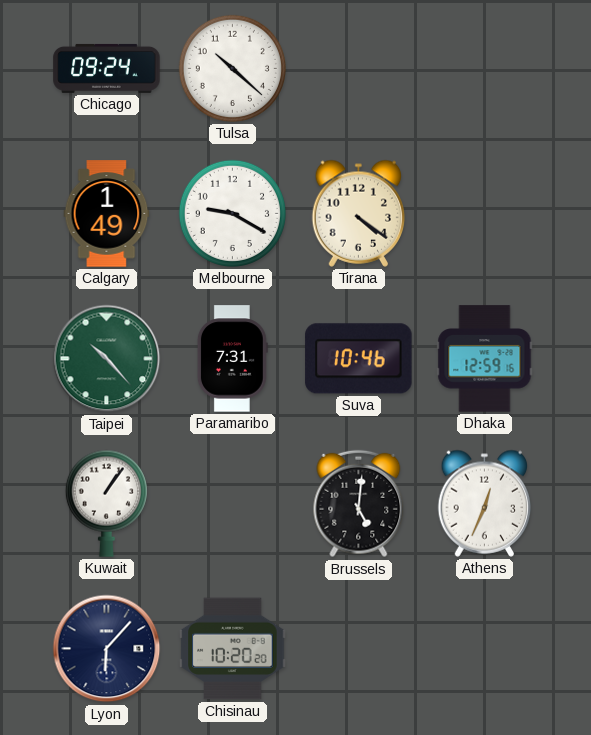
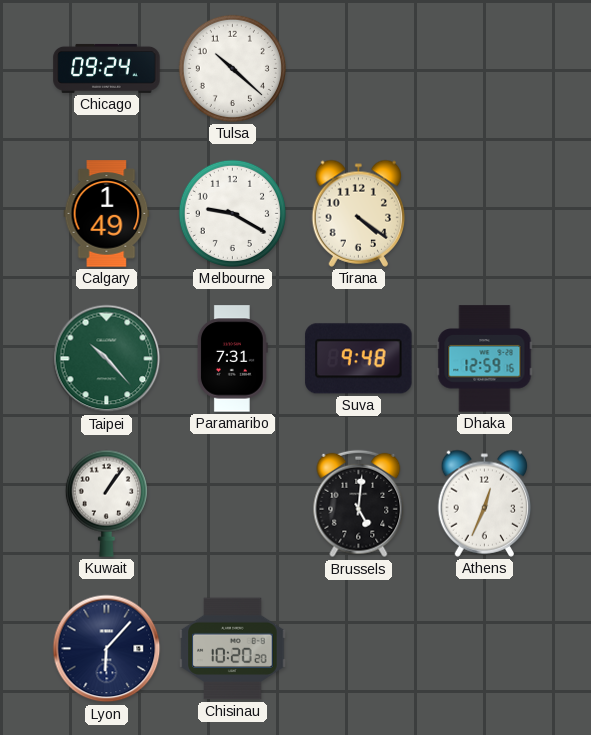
Suva: 10:46 -> 9:48 (359, 359)
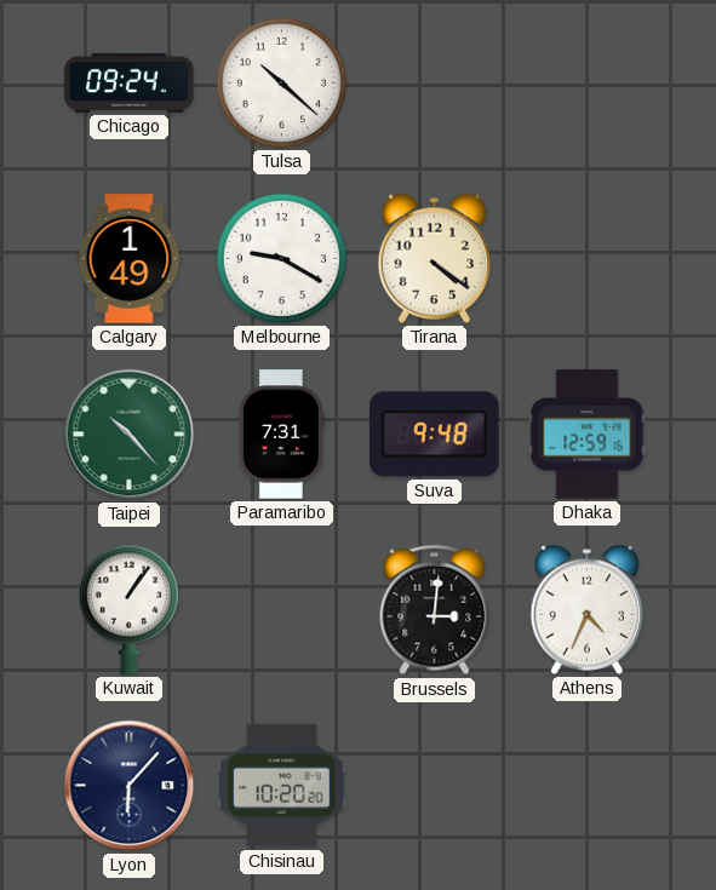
Brussels: 5:01 -> 3:01 (435, 610)
Athens: 12:34 -> 4:34 (588, 609)
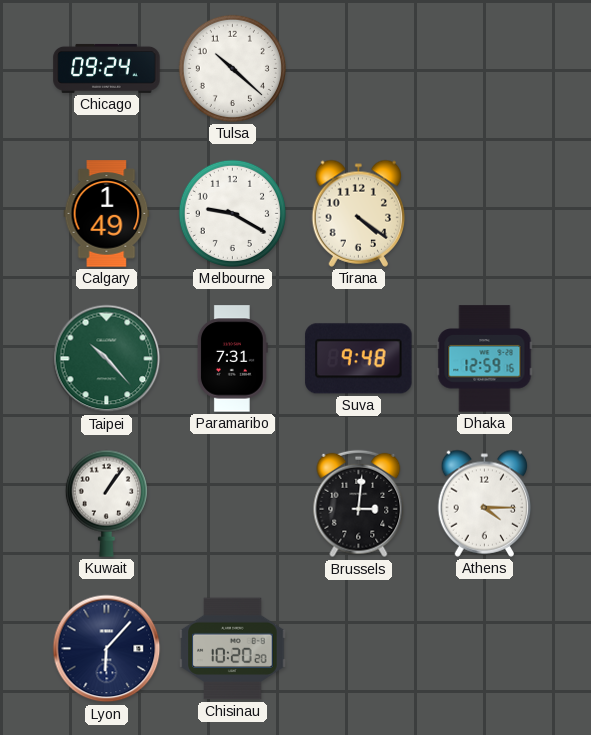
Athens: 4:34 -> 4:15 (485, 503)
